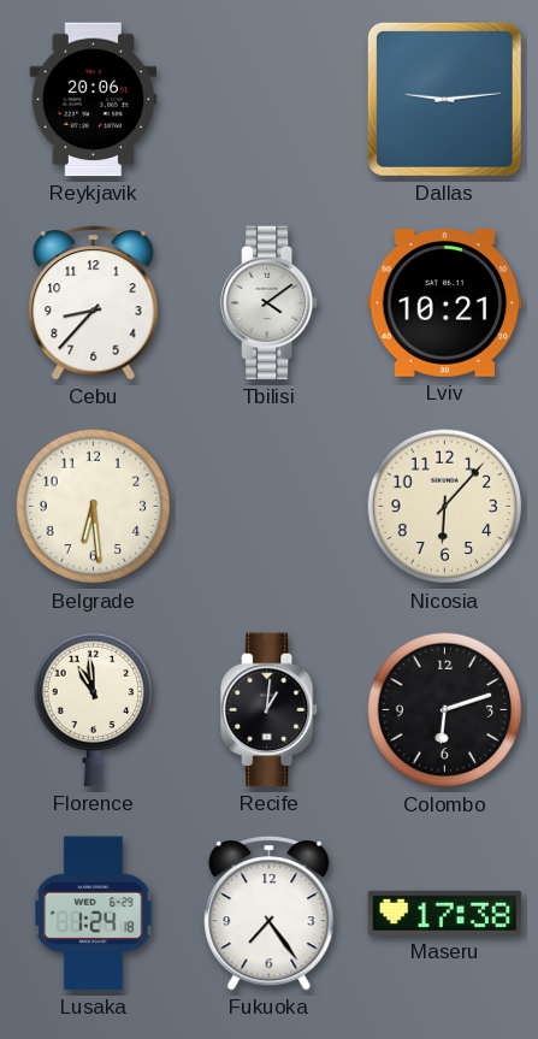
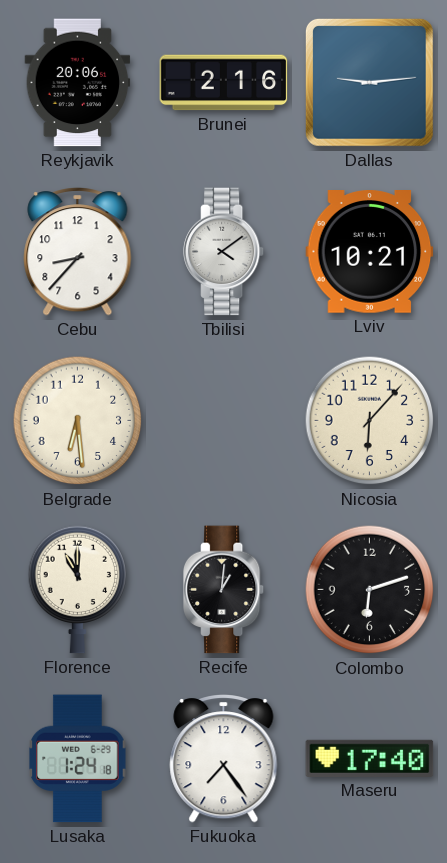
Brunei: none -> 2:16 (224, 83)
Florence: 10:59 -> 11:00 (78, 589)
Maseru: 17:38 -> 17:40 (370, 758)
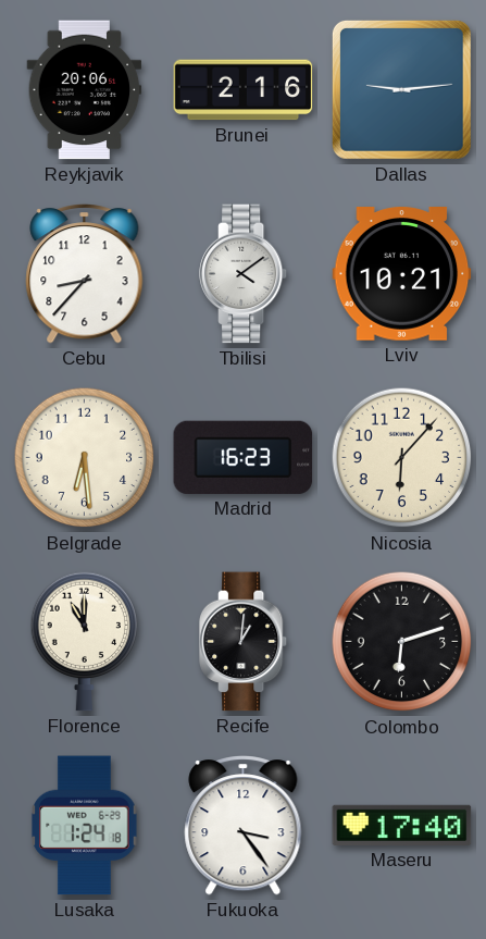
Madrid: none -> 16:23 (244, 457)
Fukuoka: 7:24 -> 3:24 (244, 826)
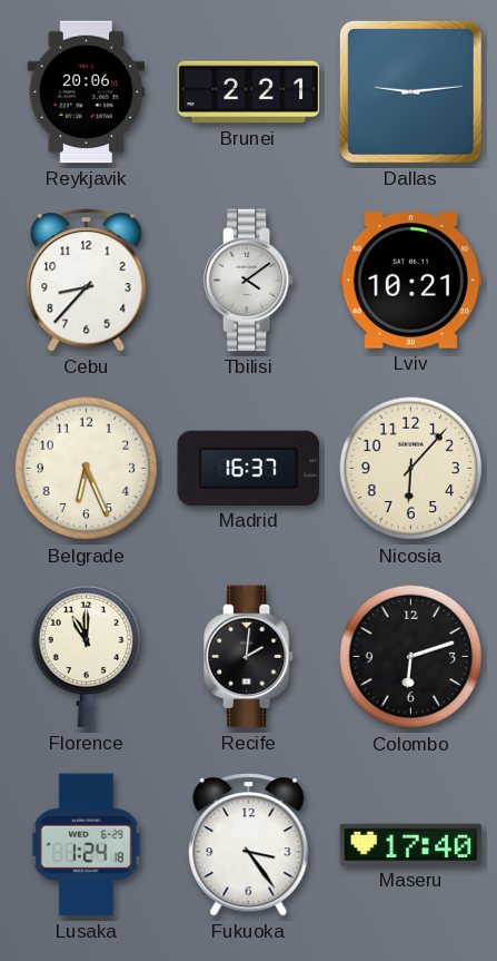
Brunei: 2:16 -> 2:21 (249, 92)
Belgrade: 6:29 -> 6:26 (87, 469)
Madrid: 16:23 -> 16:37 (249, 468)
Recife: 1:01 -> 2:01 (249, 657)
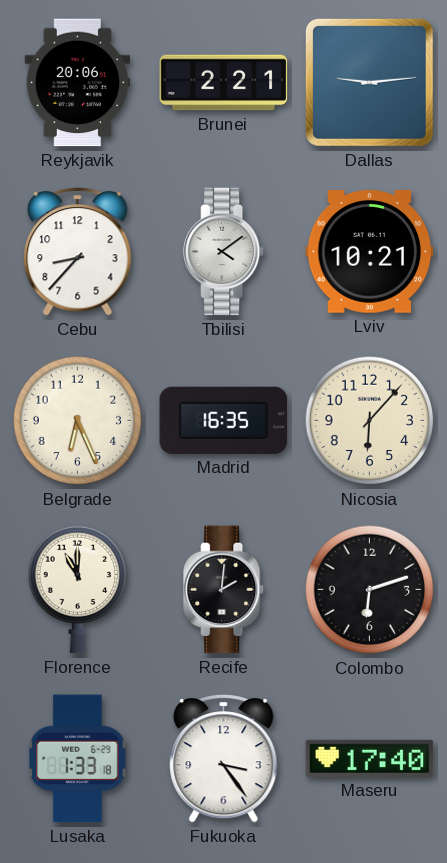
Madrid: 16:37 -> 16:35 (224, 420)
Lusaka: 1:24 -> 1:33 (78, 759)
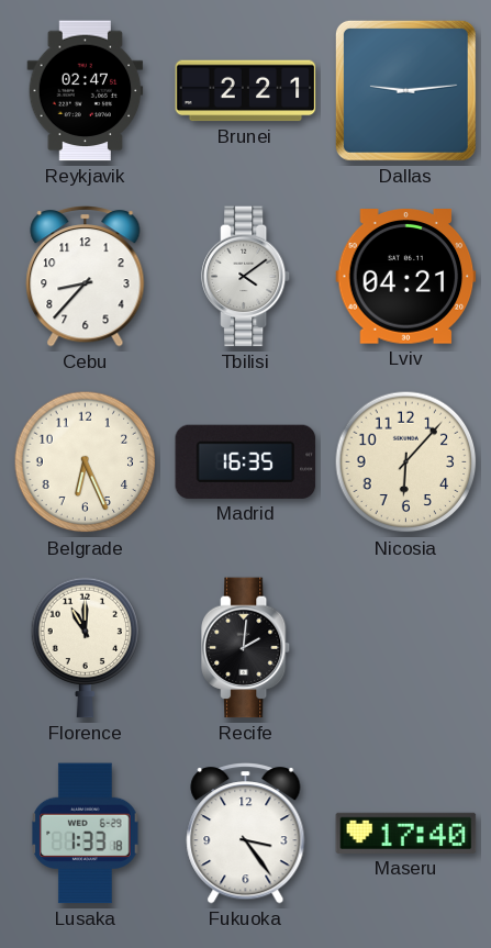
Reykjavik: 20:06 -> 02:47 (86, 91)
Lviv: 10:21 -> 04:21 (406, 277)
Colombo: 6:12 -> none (370, 590)
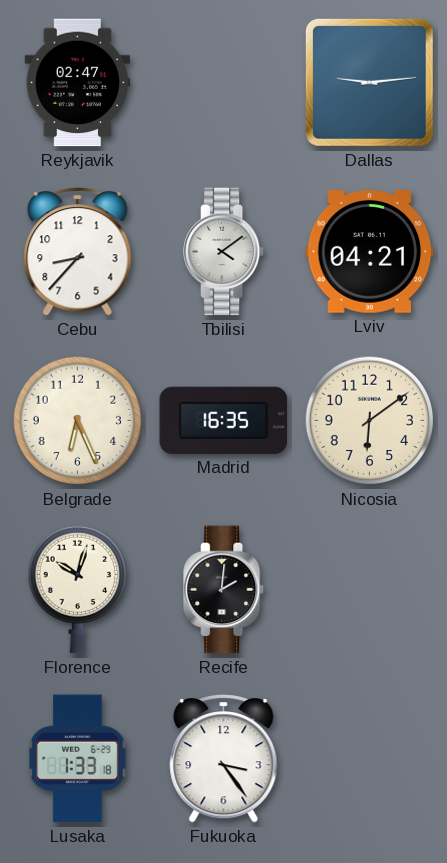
Brunei: 2:21 -> none (246, 91)
Nicosia: 6:07 -> 6:09 (370, 421)
Florence: 11:00 -> 10:03 (78, 589)
Maseru: 17:40 -> none (406, 833)
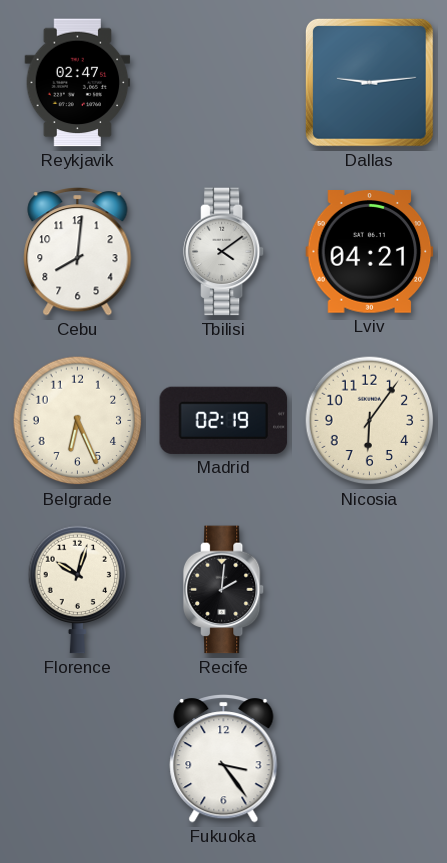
Cebu: 8:37 -> 8:01 (78, 252)
Madrid: 16:35 -> 02:19 (224, 420)
Nicosia: 6:09 -> 6:06 (370, 421)
Lusaka: 1:33 -> none (78, 759)
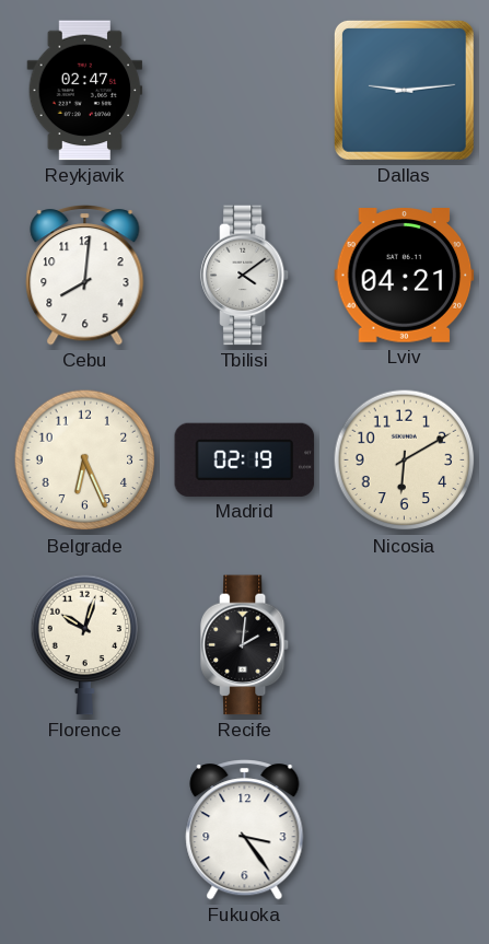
Nicosia: 6:06 -> 6:10 (405, 461)
